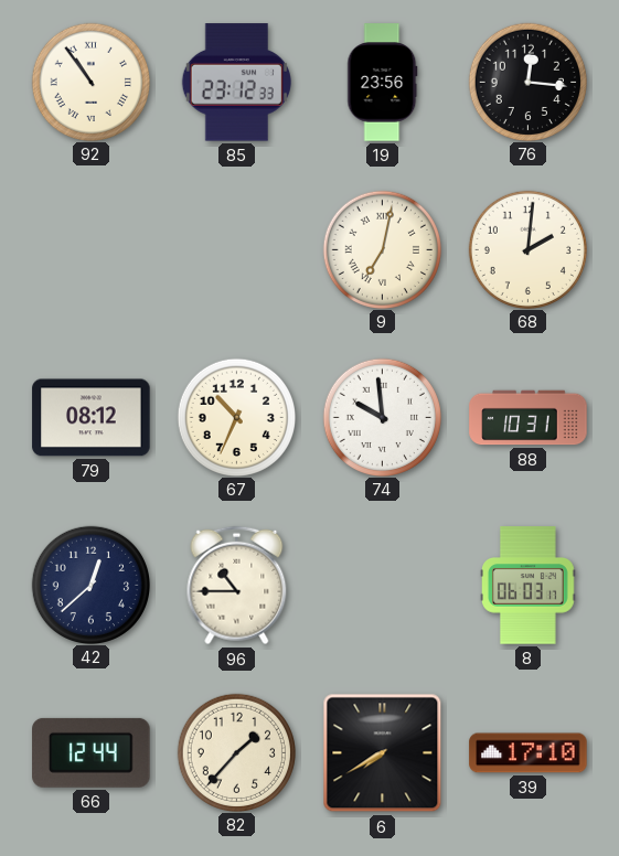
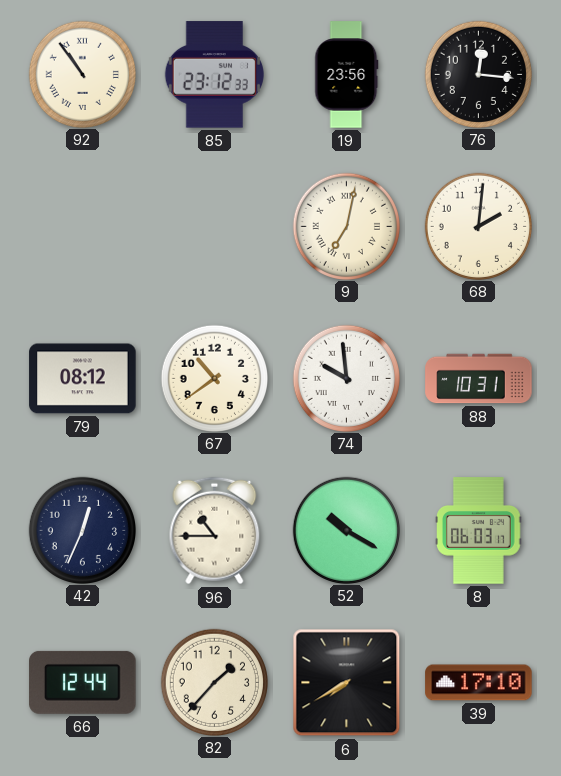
67: 10:34 -> 10:39 (214, 378)
42: 12:38 -> 12:34 (82, 530)
52: none -> 10:20 (346, 530)
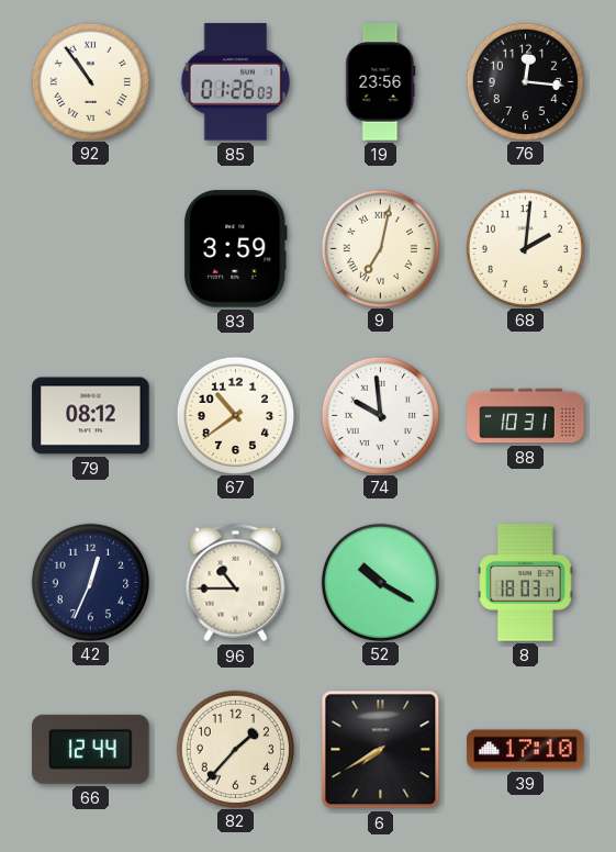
85: 23:12 -> 01:26 (235, 82)
83: none -> 3:59 (236, 249)
8: 06:03 -> 18:03 (526, 583)
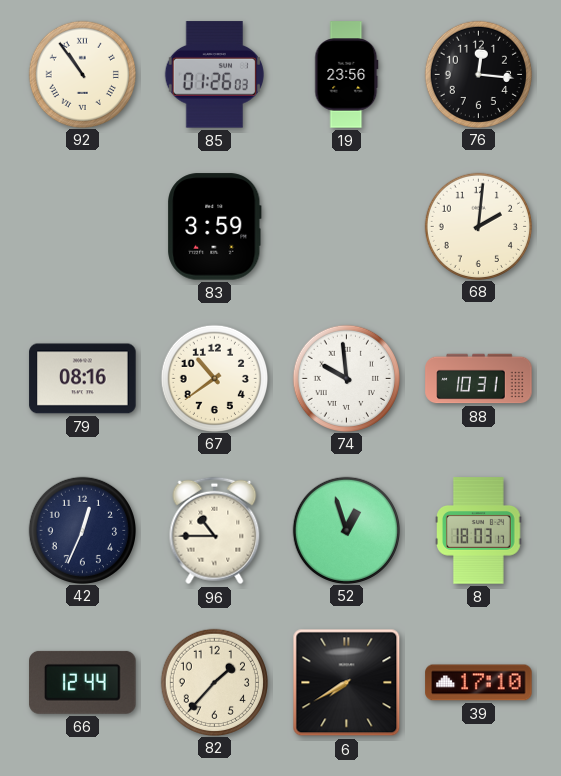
9: 7:02 -> none (380, 248)
79: 08:12 -> 08:16 (83, 379)
52: 10:20 -> 12:57 (346, 530)
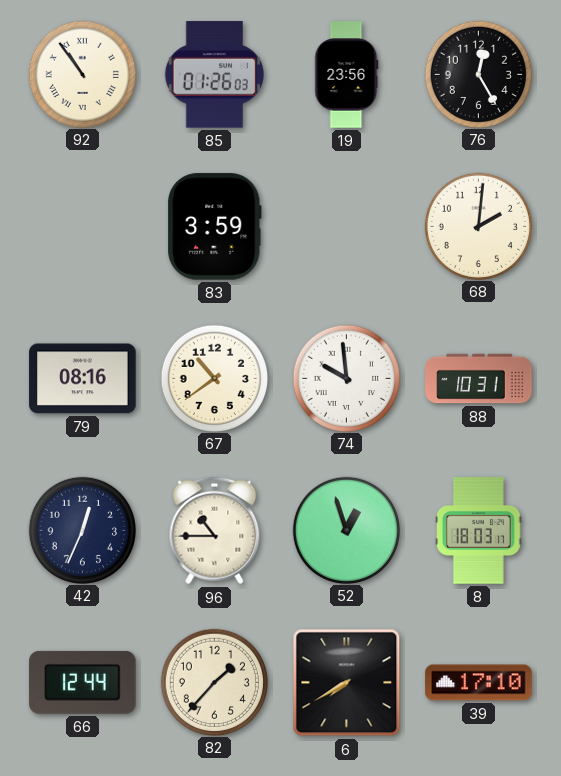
76: 12:16 -> 12:25 (478, 74)
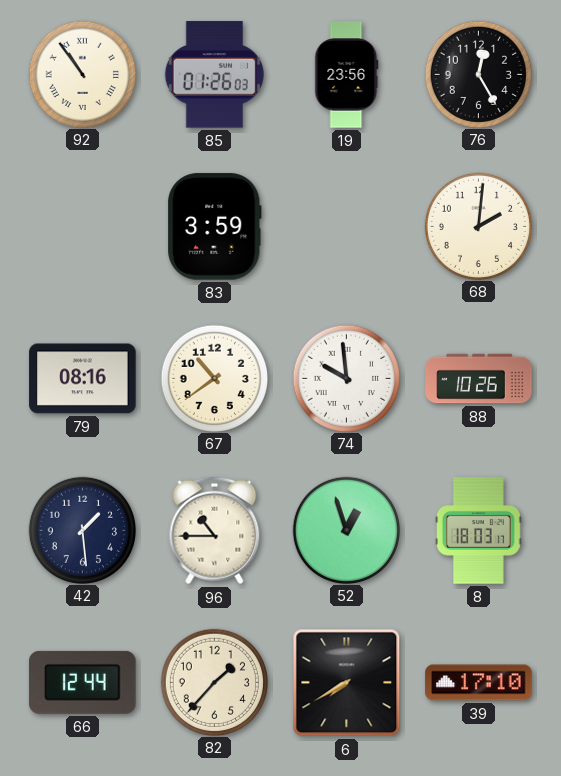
88: 10:31 -> 10:26 (479, 379)
42: 12:34 -> 1:29 (82, 530)
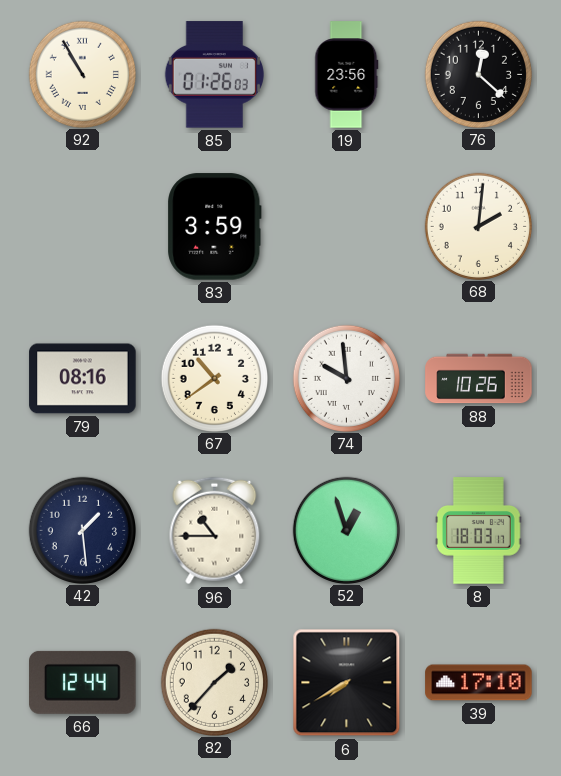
92: 10:54 -> 10:55 (82, 74)
76: 12:25 -> 12:22 (478, 74)
